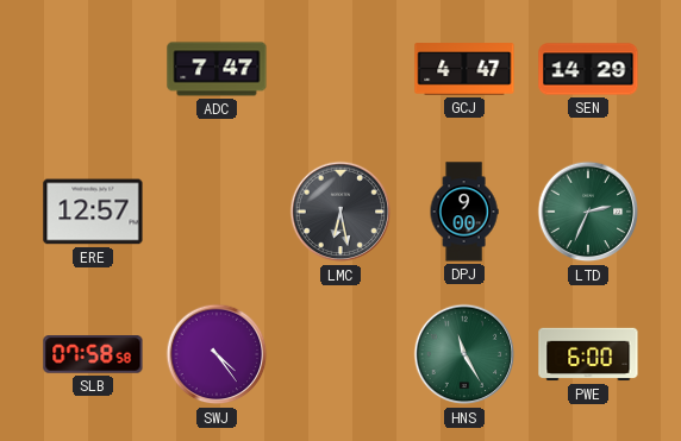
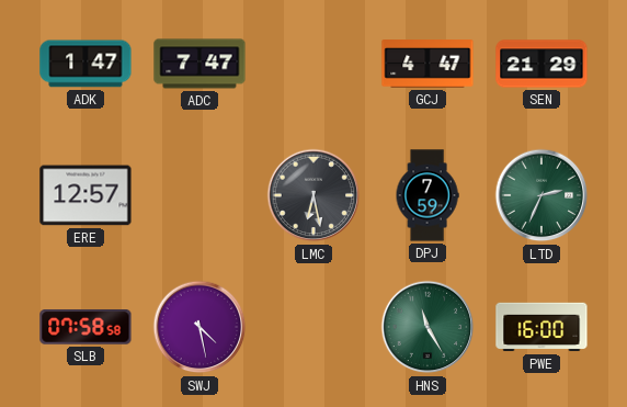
ADK: none -> 1:47 (86, 64)
SEN: 14:29 -> 21:29 (541, 64)
DPJ: 9:00 -> 7:59 (428, 195)
SWJ: 4:24 -> 4:28 (200, 327)
PWE: 6:00 -> 16:00 (541, 327)
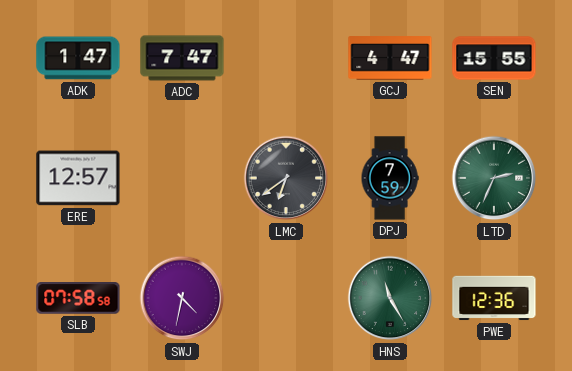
SEN: 21:29 -> 15:55 (494, 58)
LMC: 6:28 -> 6:39 (286, 178)
SWJ: 4:28 -> 4:32 (182, 298)
PWE: 16:00 -> 12:36 (494, 298)
